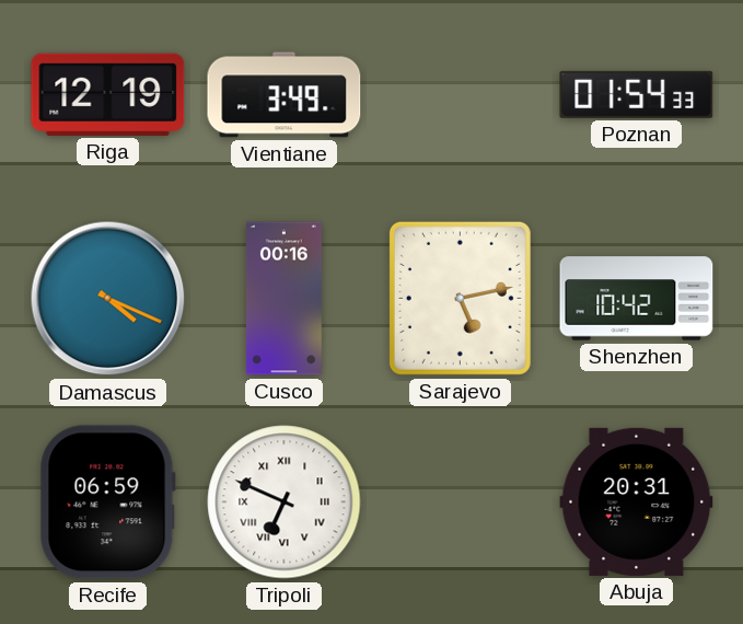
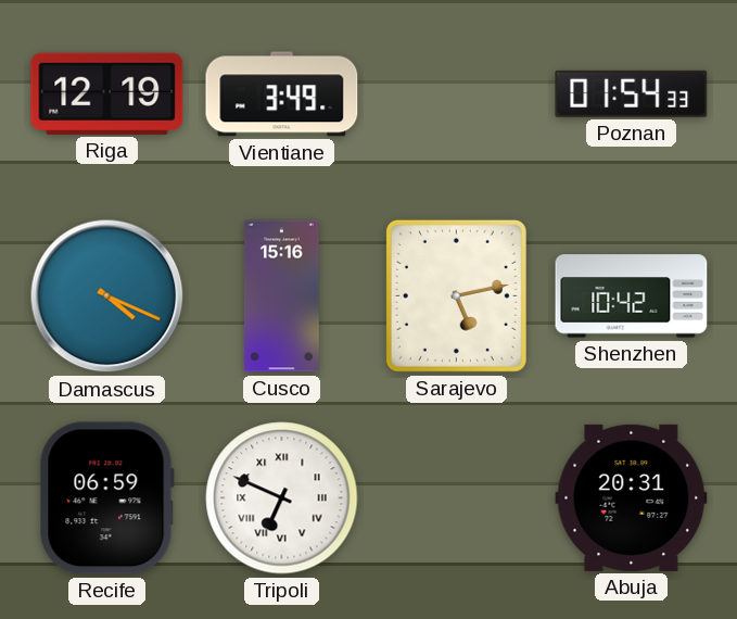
Cusco: 00:16 -> 15:16 (281, 296)
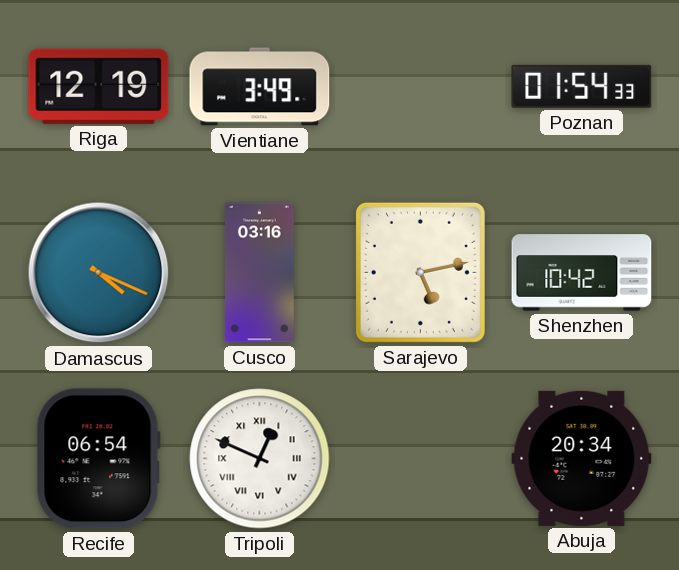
Cusco: 15:16 -> 03:16 (259, 273)
Recife: 06:59 -> 06:54 (98, 459)
Tripoli: 6:49 -> 12:49 (260, 459)
Abuja: 20:31 -> 20:34 (582, 458)
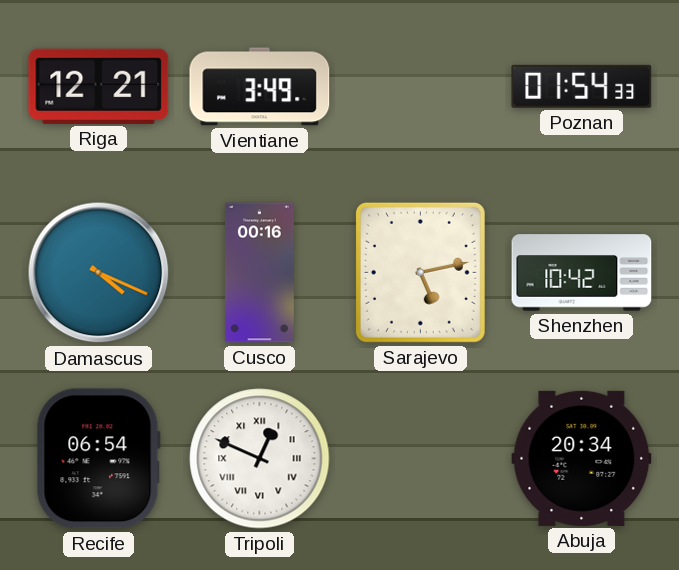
Riga: 12:19 -> 12:21 (99, 86)
Cusco: 03:16 -> 00:16 (259, 273)
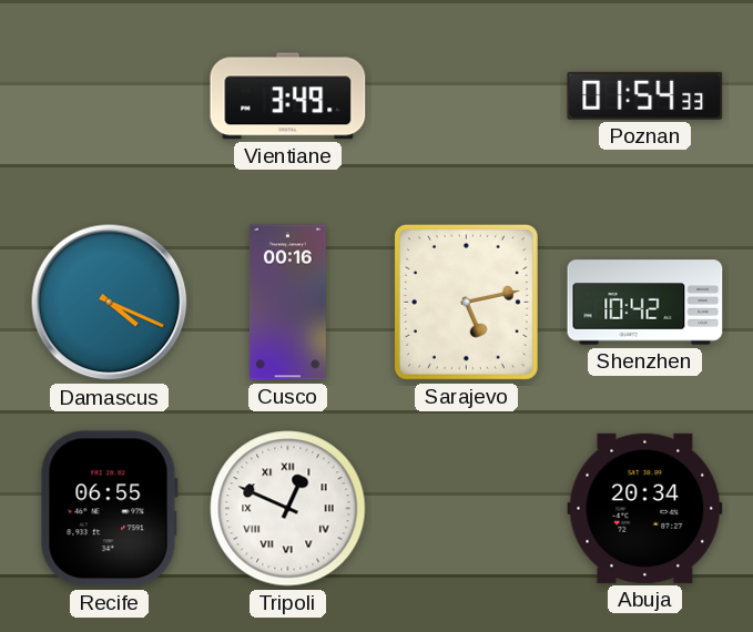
Riga: 12:21 -> none (99, 86)
Recife: 06:54 -> 06:55 (109, 509)
